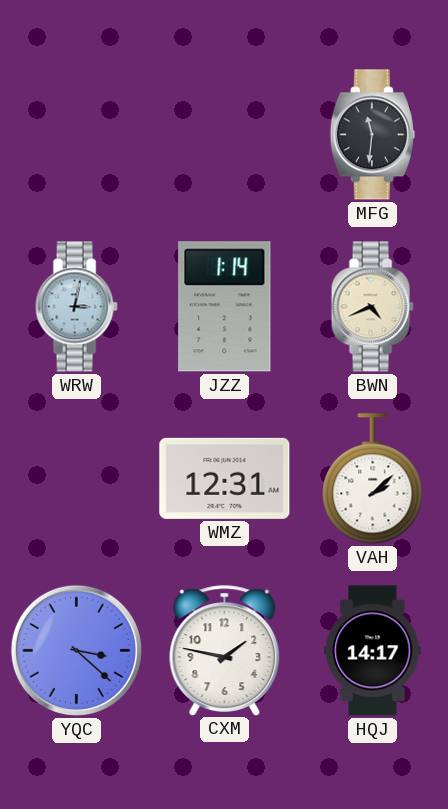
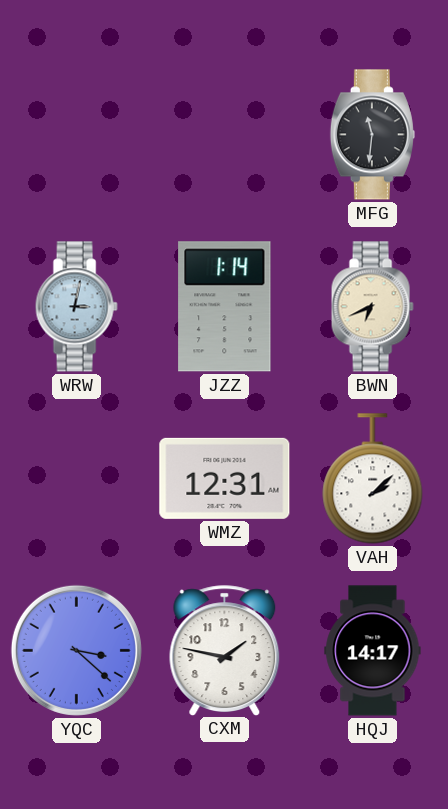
BWN: 4:41 -> 6:41 (372, 307)
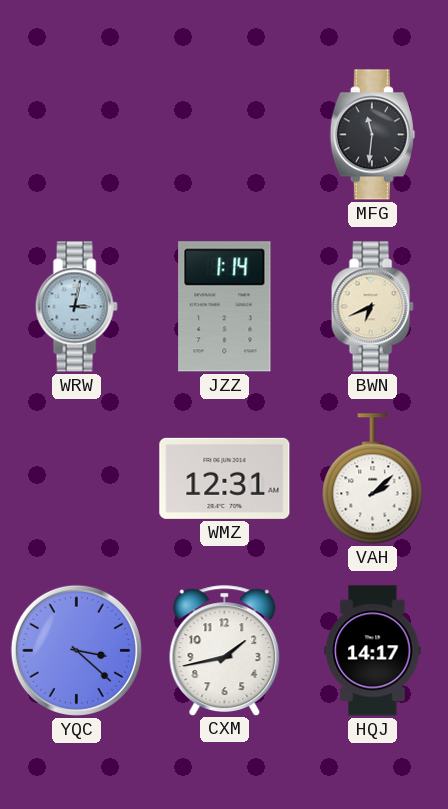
CXM: 1:47 -> 1:43 (225, 650)
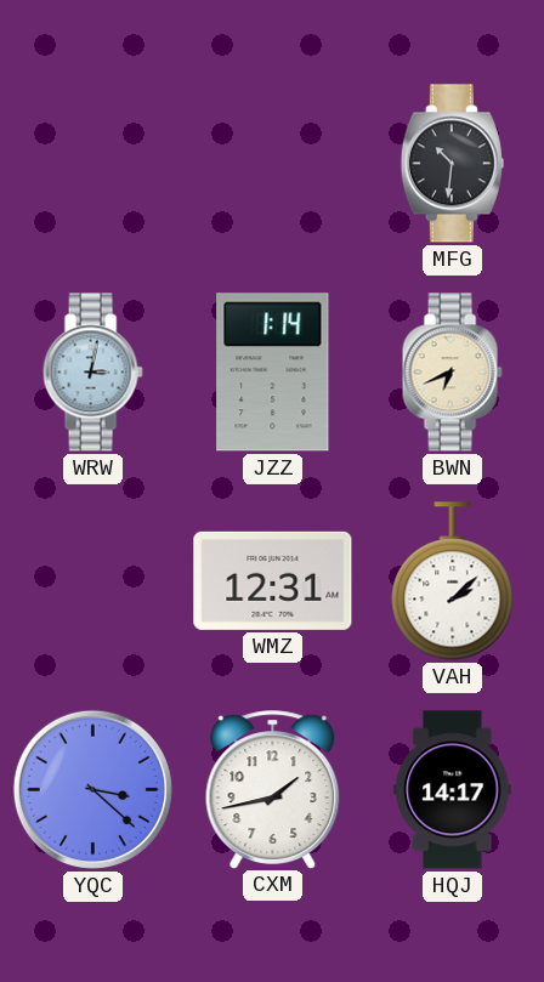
MFG: 11:31 -> 10:31 (452, 164)
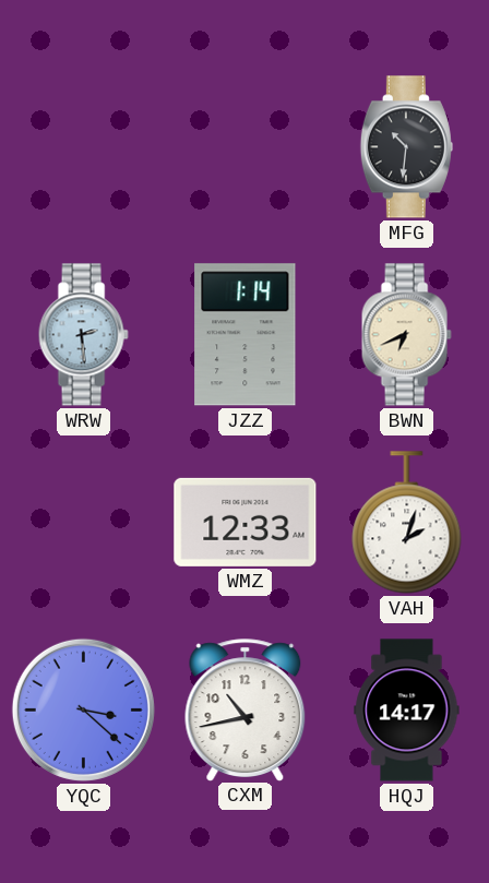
WRW: 3:02 -> 2:29 (83, 335)
WMZ: 12:31 -> 12:33 (246, 522)
VAH: 2:08 -> 2:03 (407, 523)
CXM: 1:43 -> 10:43 (246, 709)
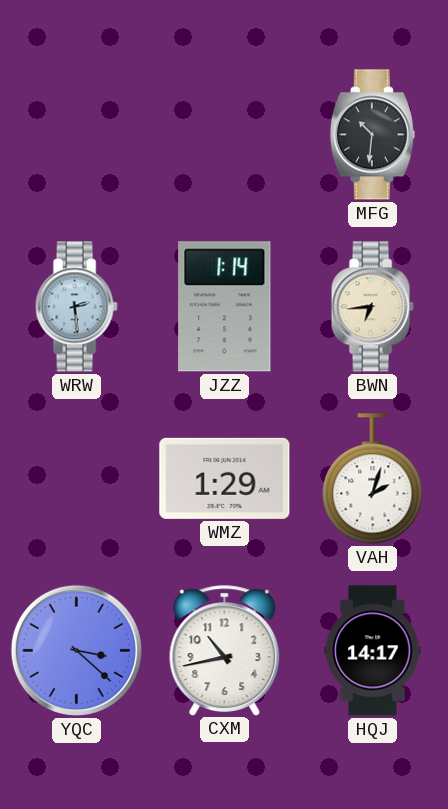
BWN: 6:41 -> 6:44 (372, 307)
WMZ: 12:33 -> 1:29 (225, 478)
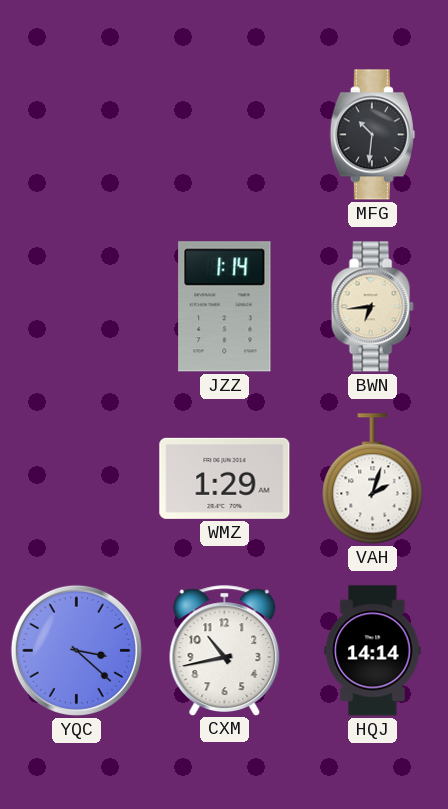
WRW: 2:29 -> none (76, 307)
HQJ: 14:17 -> 14:14 (373, 651)
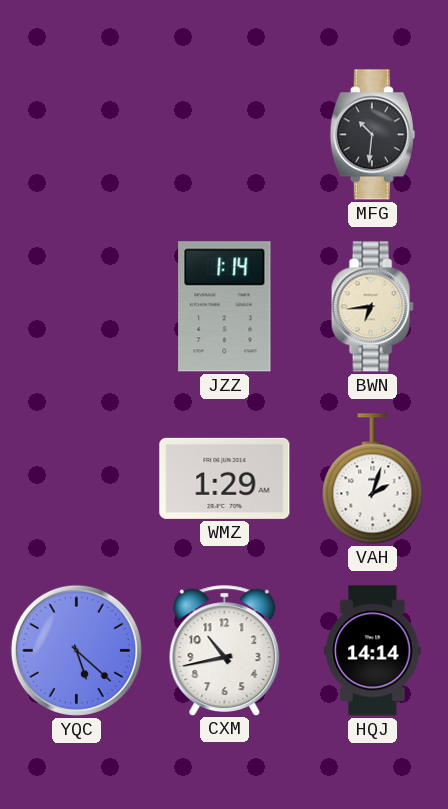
YQC: 3:22 -> 5:22 (76, 650)
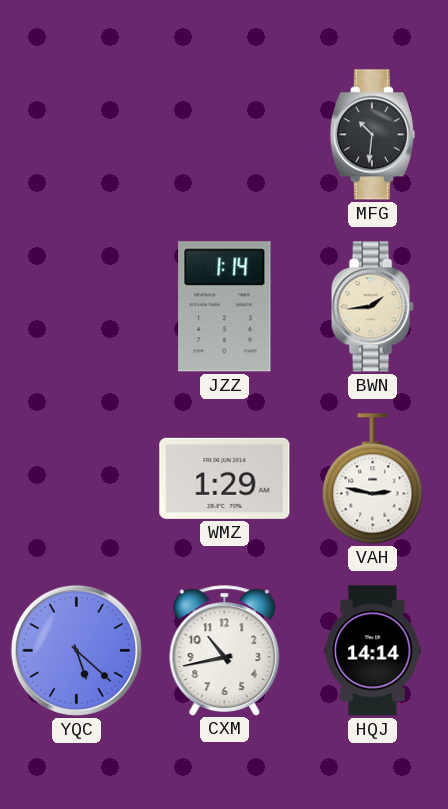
BWN: 6:44 -> 1:44 (372, 307)
VAH: 2:03 -> 2:47 (373, 479)
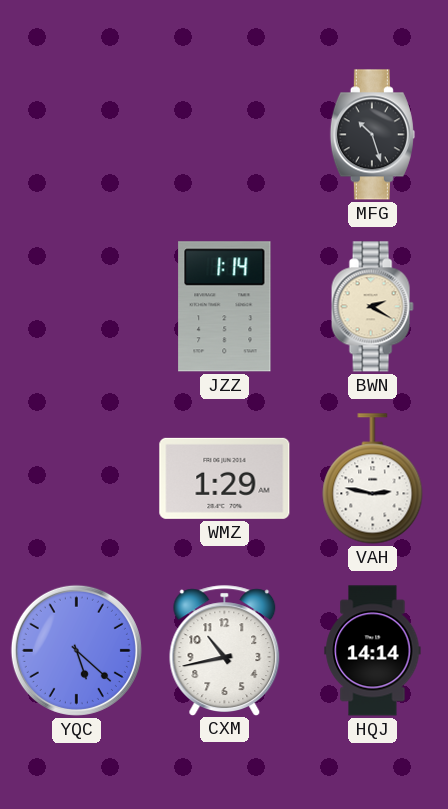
MFG: 10:31 -> 10:27 (372, 135)
BWN: 1:44 -> 2:20 (372, 307)
